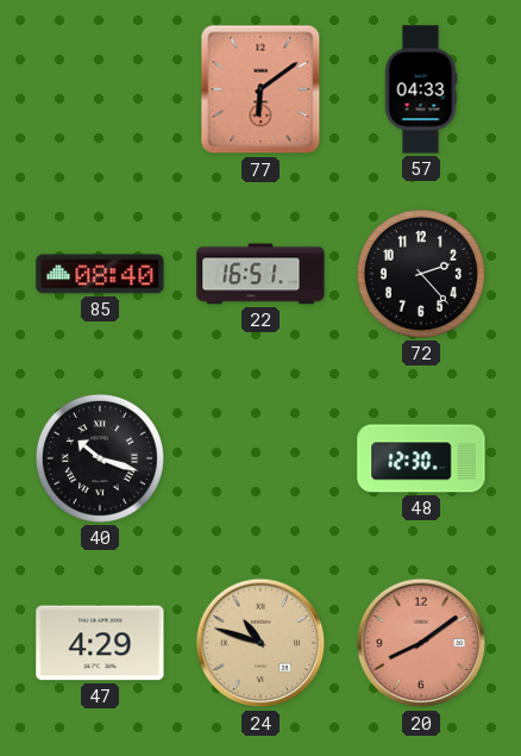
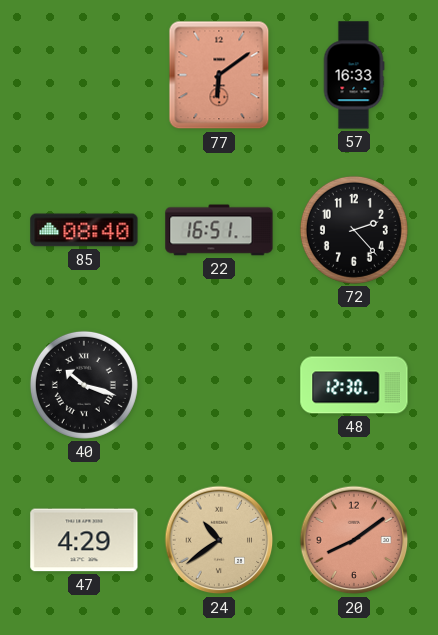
57: 04:33 -> 16:33 (354, 75)
24: 10:48 -> 10:39 (219, 540)
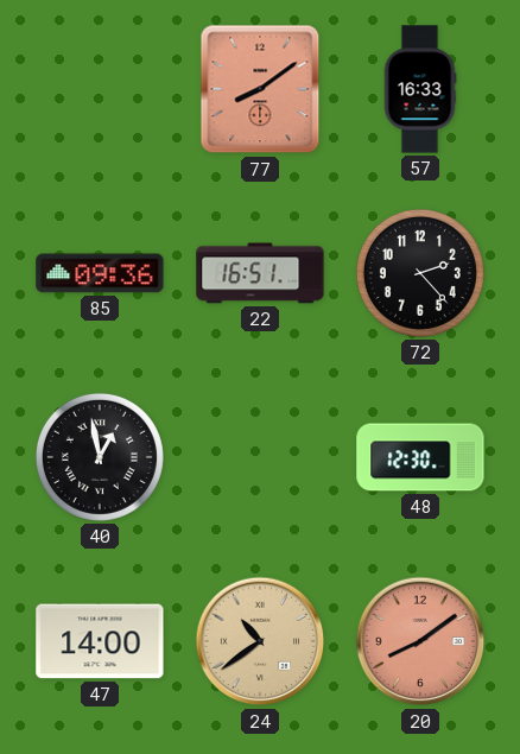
77: 6:09 -> 8:09 (260, 89)
85: 08:40 -> 09:36 (100, 273)
40: 10:18 -> 12:58 (100, 457)
47: 4:29 -> 14:00 (100, 641)
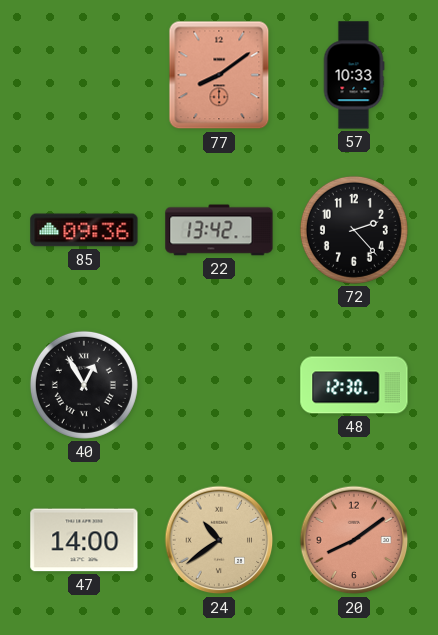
57: 16:33 -> 10:33 (354, 75)
22: 16:51 -> 13:42 (219, 230)
40: 12:58 -> 12:55 (84, 385)
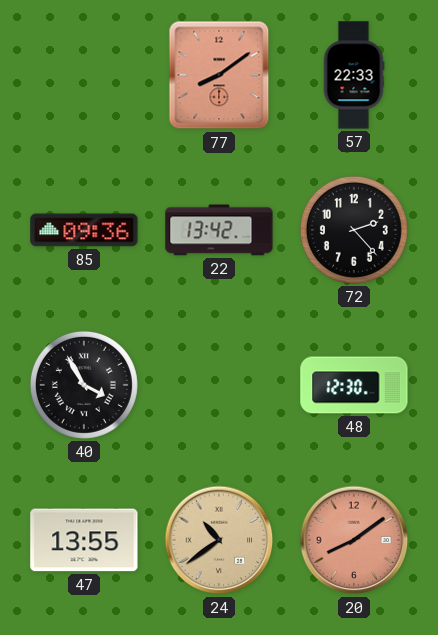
57: 10:33 -> 22:33 (354, 75)
40: 12:55 -> 3:55 (84, 385)
47: 14:00 -> 13:55 (84, 540)
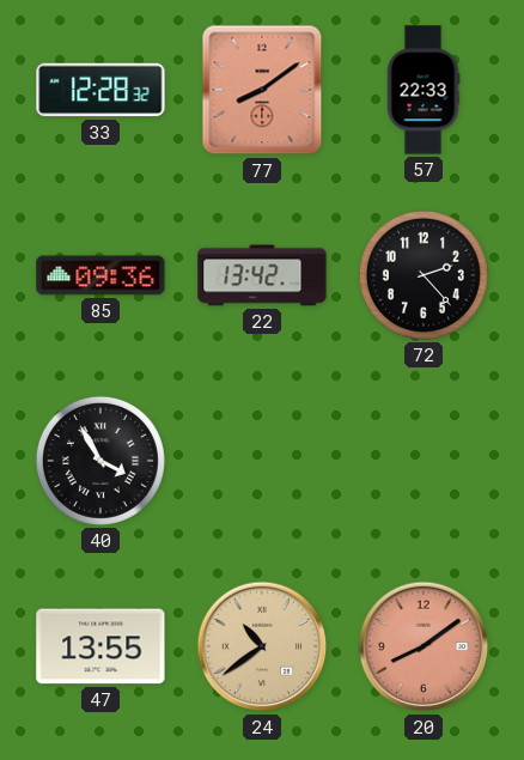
33: none -> 12:28 (100, 90)
48: 12:30 -> none (354, 385)
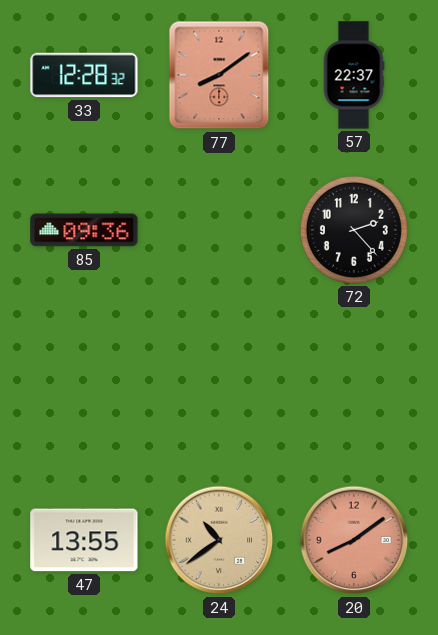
57: 22:33 -> 22:37 (354, 75)
22: 13:42 -> none (262, 275)
40: 3:55 -> none (100, 461)
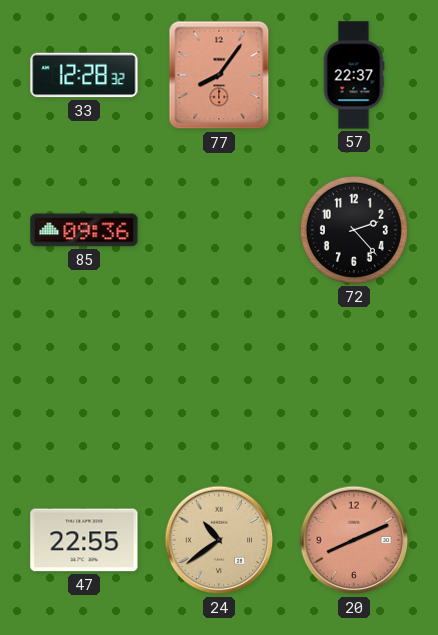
77: 8:09 -> 8:06 (219, 75)
47: 13:55 -> 22:55 (84, 540)
20: 8:09 -> 8:11 (354, 540)
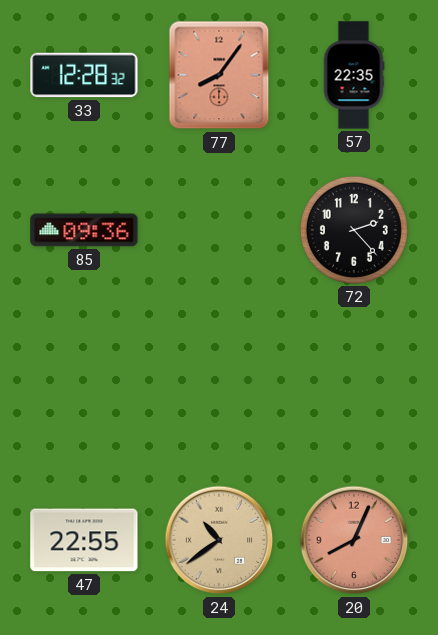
57: 22:37 -> 22:35 (354, 75)
20: 8:11 -> 8:04 (354, 540)
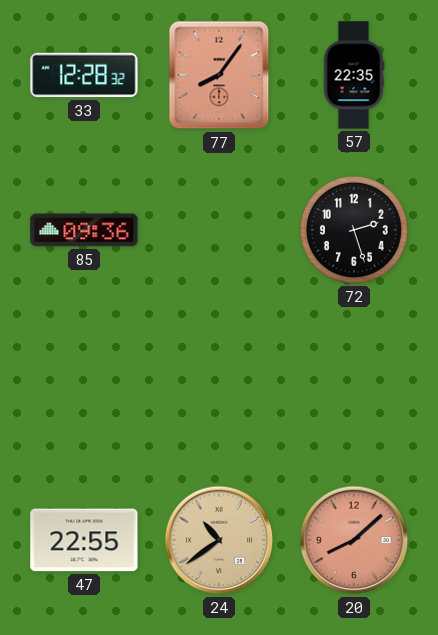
72: 2:23 -> 2:27 (354, 230)
20: 8:04 -> 8:08 (354, 540)
